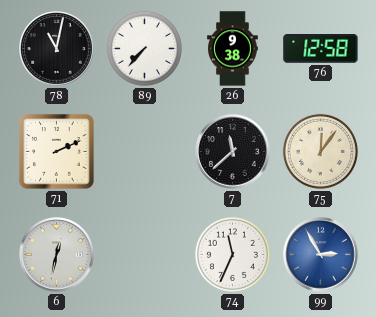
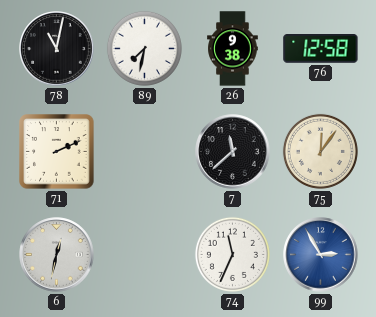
89: 7:37 -> 7:32 (144, 48)
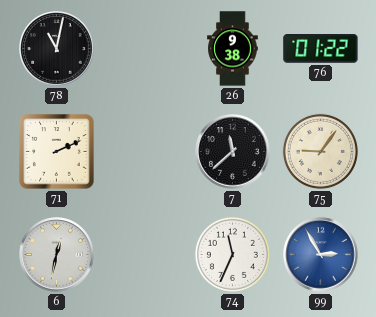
89: 7:32 -> none (144, 48)
76: 12:58 -> 01:22 (321, 49)
75: 12:06 -> 9:06 (320, 151)
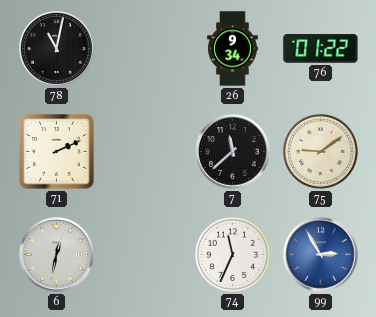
26: 9:38 -> 9:34 (233, 49)
75: 9:06 -> 9:09 (320, 151)
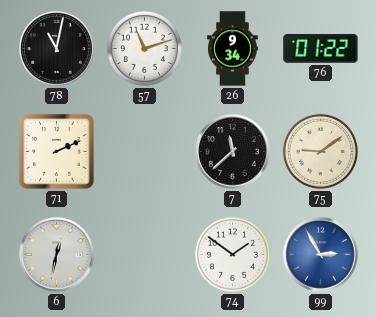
57: none -> 11:12 (144, 48)
74: 11:34 -> 1:51 (232, 254)
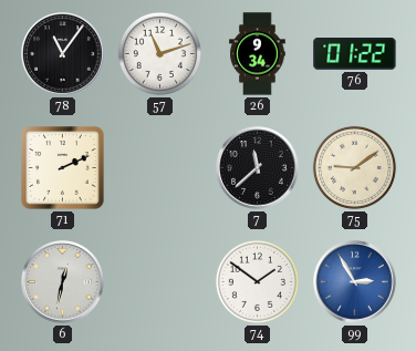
78: 11:02 -> 11:06 (63, 54)
